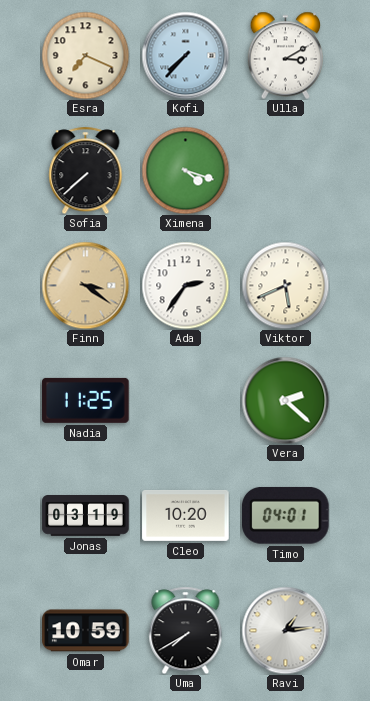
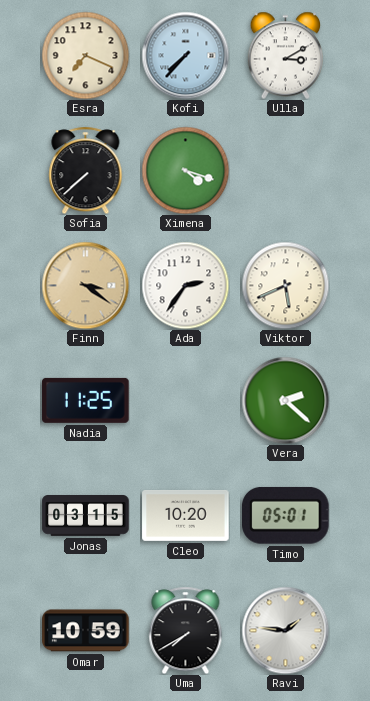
Jonas: 03:19 -> 03:15 (86, 516)
Timo: 04:01 -> 05:01 (286, 516)
Ravi: 1:14 -> 1:46 (285, 630)
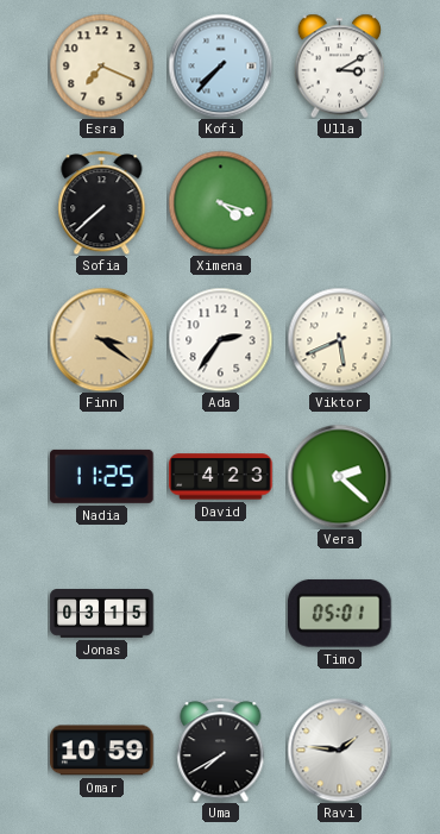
David: none -> 4:23 (221, 477)
Cleo: 10:20 -> none (186, 515)
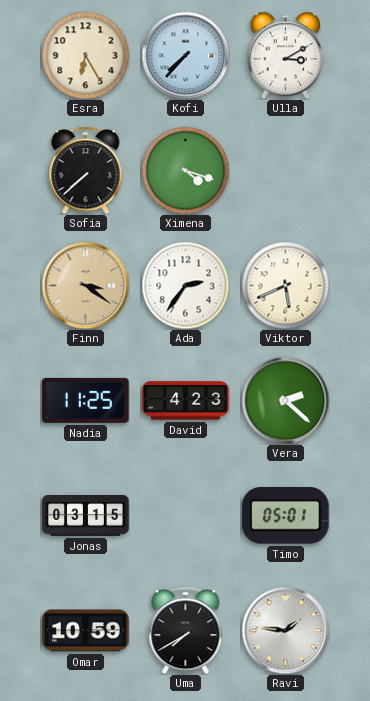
Esra: 7:19 -> 6:25 (85, 55)
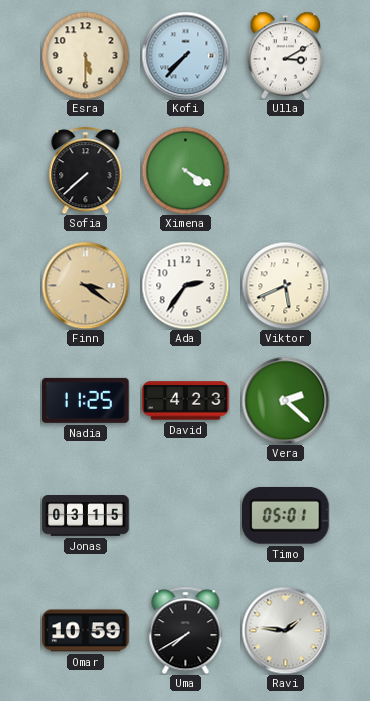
Esra: 6:25 -> 5:30 (85, 55)
Ximena: 4:18 -> 4:20 (185, 170)
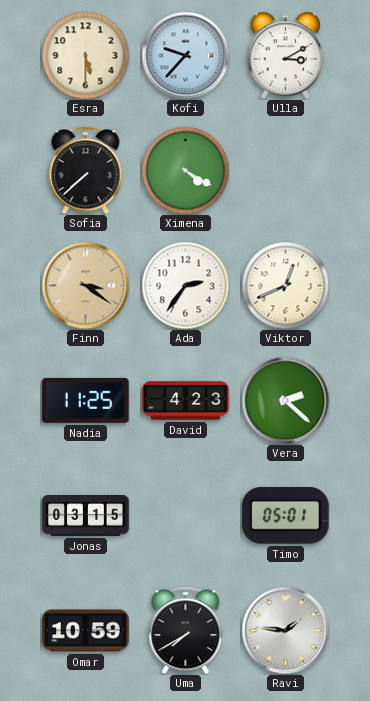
Kofi: 7:37 -> 9:37 (185, 55)
Viktor: 5:41 -> 12:41 (285, 285)
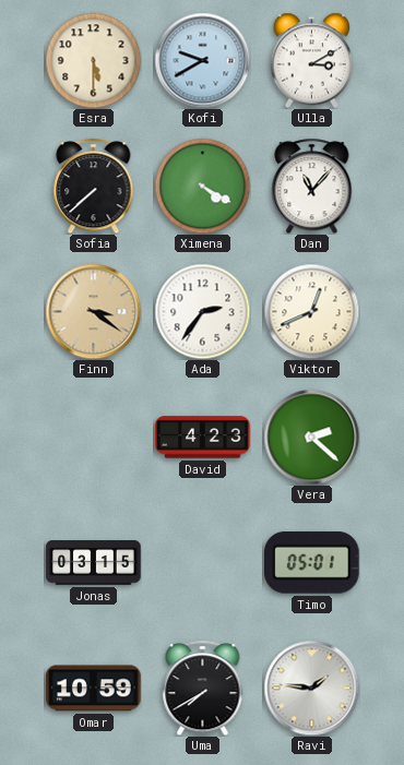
Kofi: 9:37 -> 9:40 (202, 60)
Dan: none -> 11:07 (312, 186)
Nadia: 11:25 -> none (86, 400)
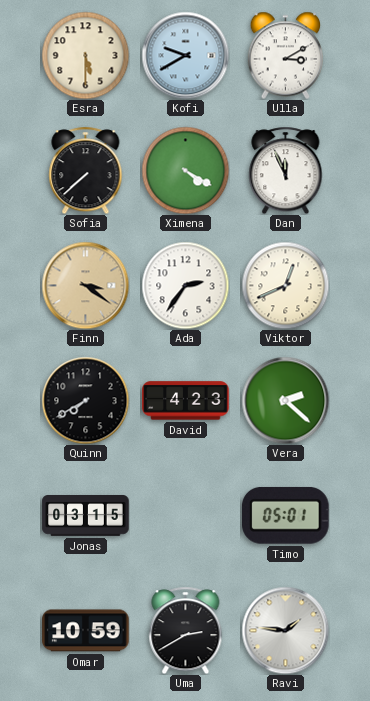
Dan: 11:07 -> 11:56 (286, 170)
Quinn: none -> 7:40 (85, 400)
Uma: 7:40 -> 2:40 (186, 630)
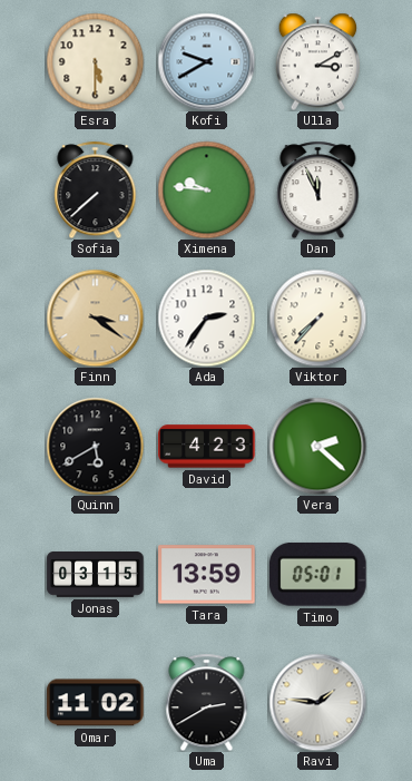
Ximena: 4:20 -> 9:46 (206, 189)
Viktor: 12:41 -> 7:37 (317, 318)
Quinn: 7:40 -> 5:40 (95, 446)
Tara: none -> 13:59 (207, 575)
Omar: 10:59 -> 11:02 (96, 703)
